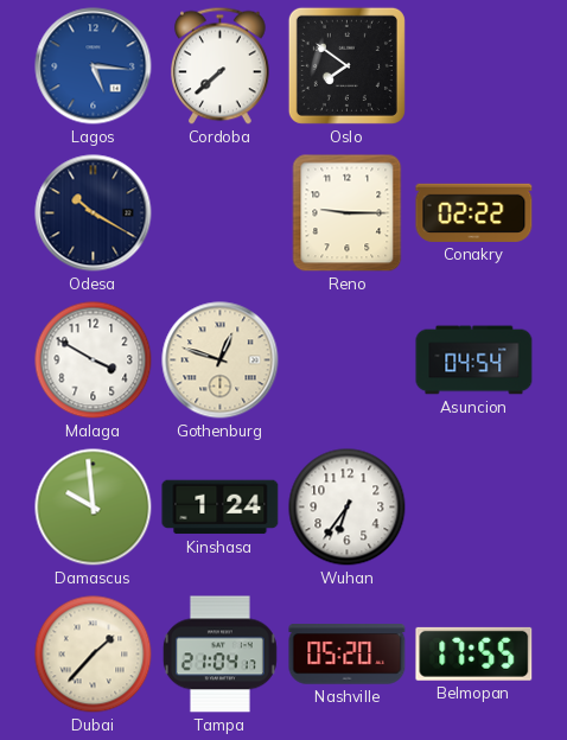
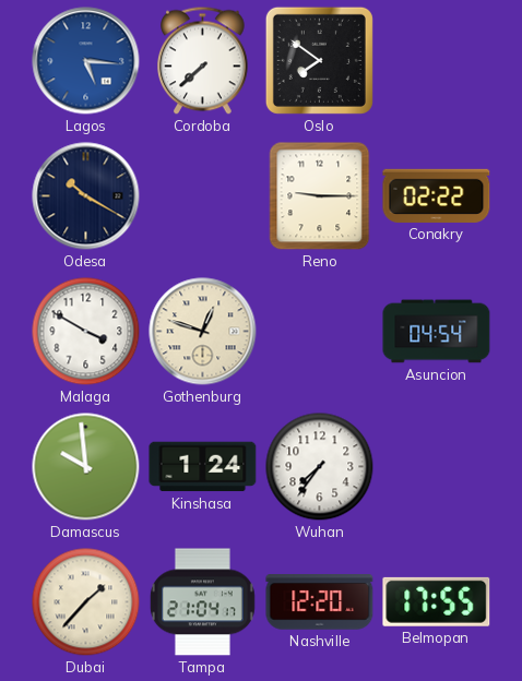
Wuhan: 6:36 -> 7:36 (320, 467)
Nashville: 05:20 -> 12:20 (320, 602)
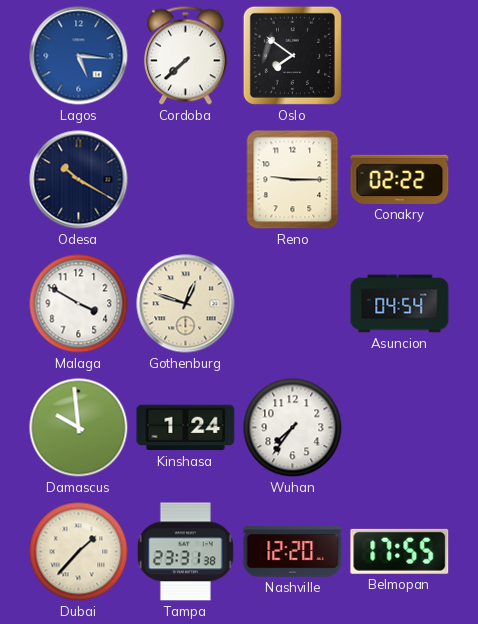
Tampa: 21:04 -> 23:31 (185, 552)
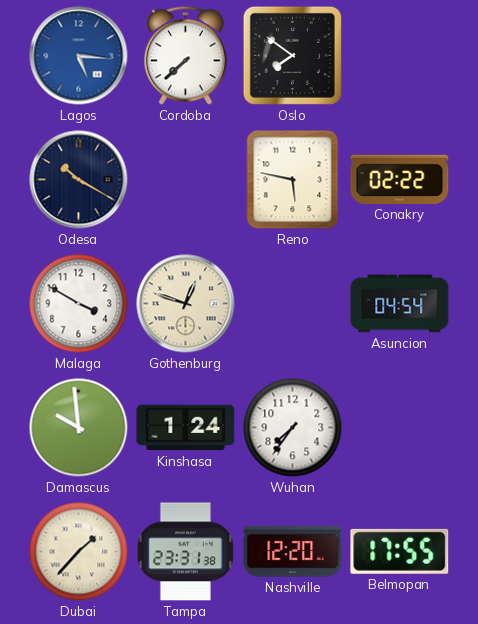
Reno: 9:15 -> 5:47 (293, 180)
